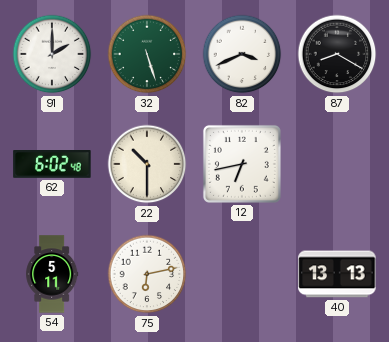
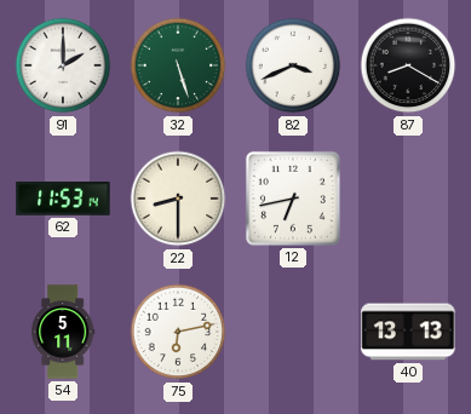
62: 6:02 -> 11:53 (63, 200)
22: 10:30 -> 8:30 (178, 199)
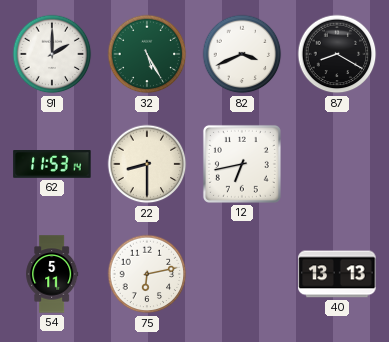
32: 5:27 -> 5:25 (147, 54)
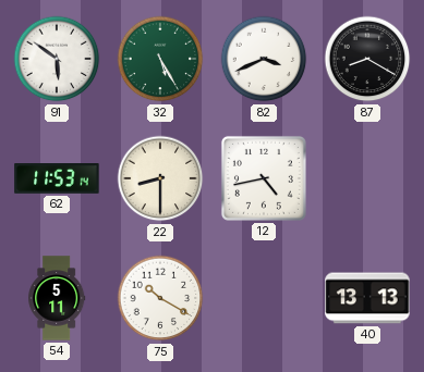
91: 2:00 -> 5:51 (57, 59)
12: 6:43 -> 4:43 (264, 178)
75: 6:13 -> 10:20 (160, 298)
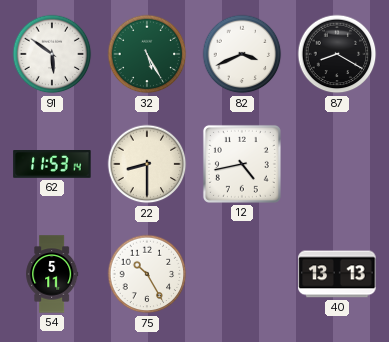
75: 10:20 -> 10:25 (147, 274)
